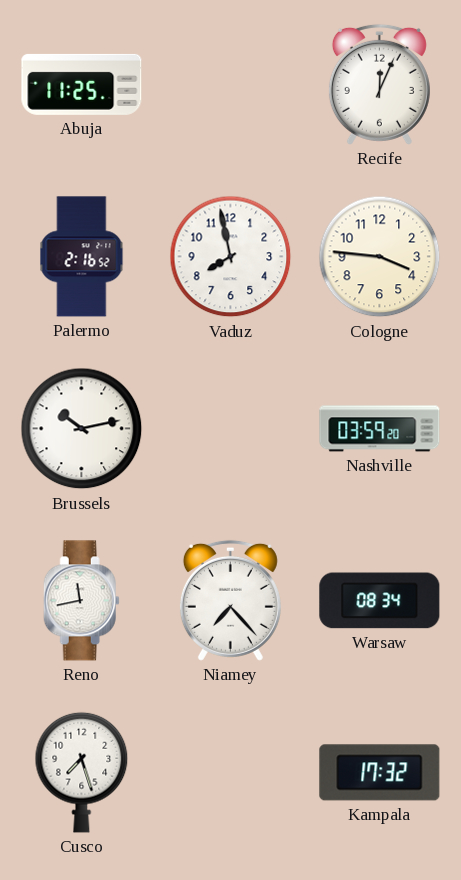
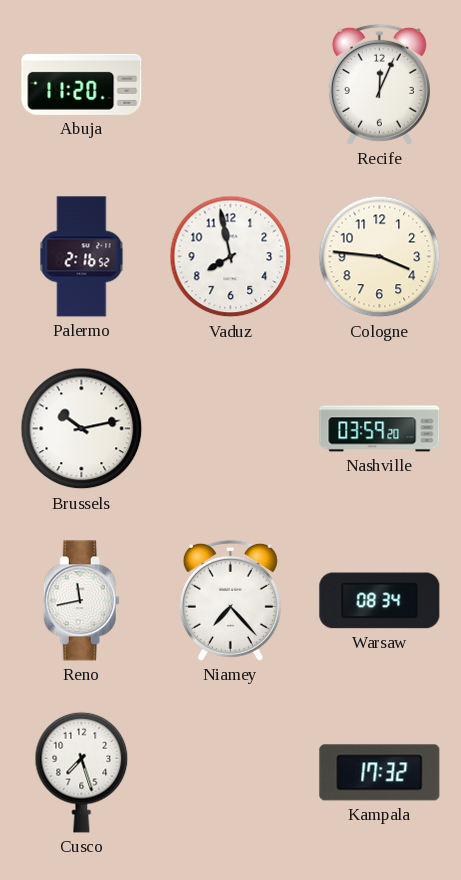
Abuja: 11:25 -> 11:20 (82, 84)
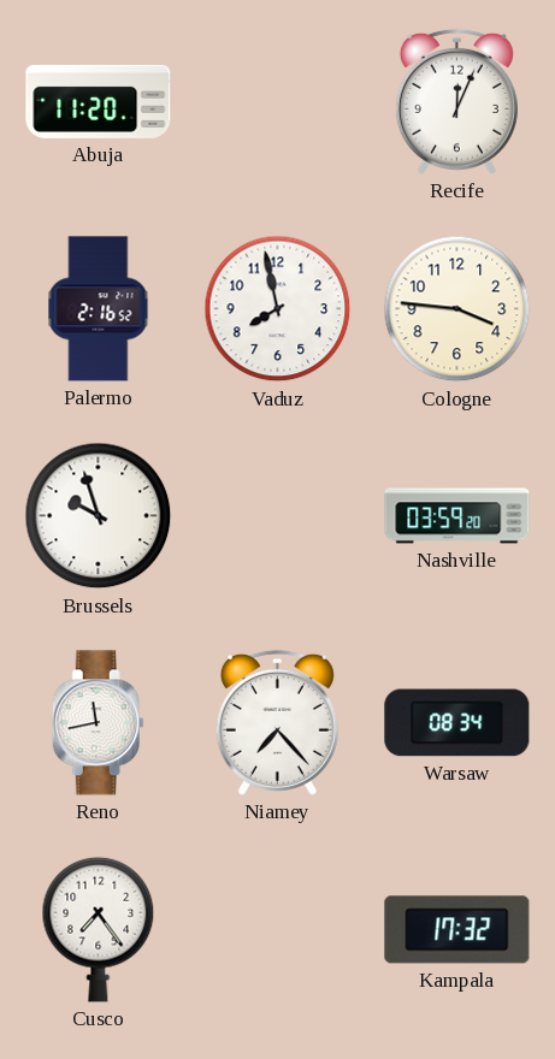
Brussels: 10:13 -> 9:57 (99, 516)
Cusco: 7:27 -> 7:24 (99, 929)
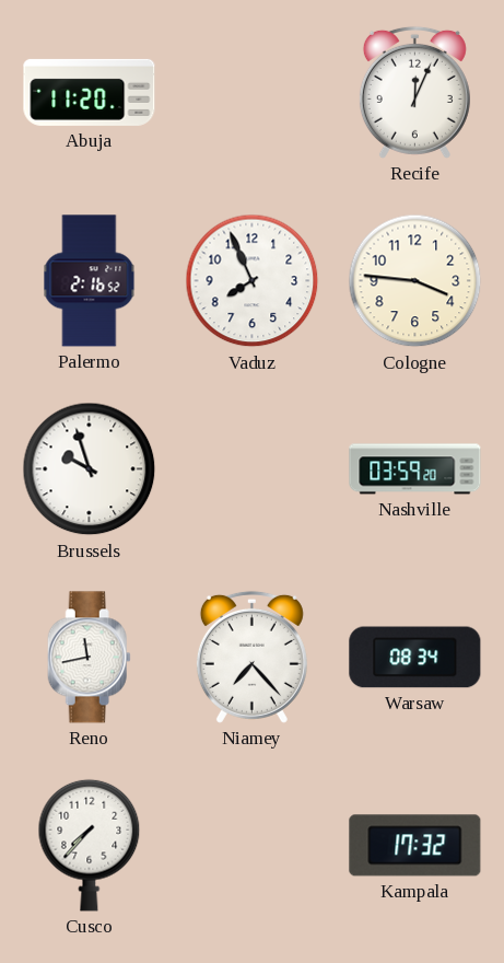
Vaduz: 7:58 -> 7:56 (253, 281)
Cusco: 7:24 -> 7:37 (90, 845)
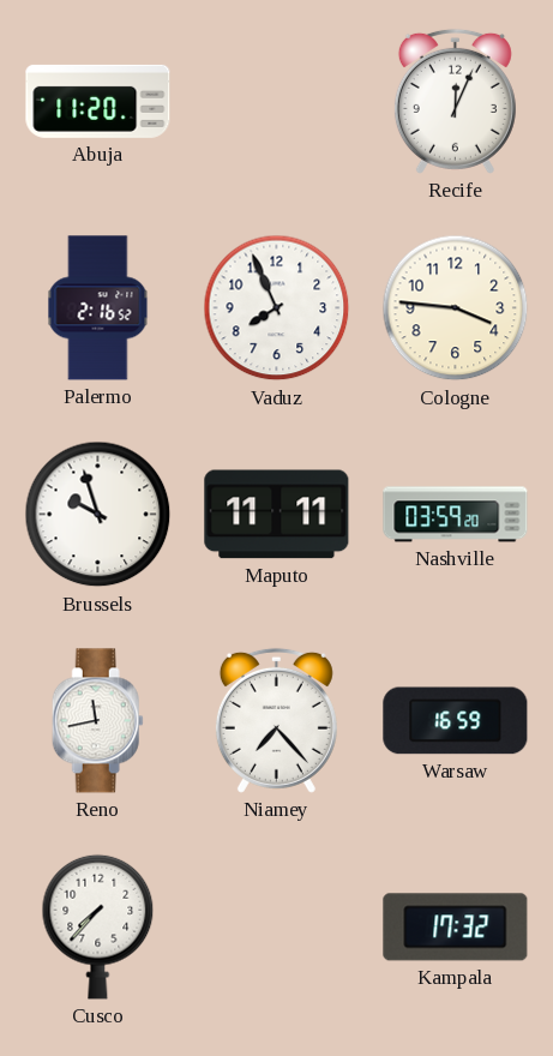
Maputo: none -> 11:11 (277, 515)
Warsaw: 08:34 -> 16:59 (456, 721)
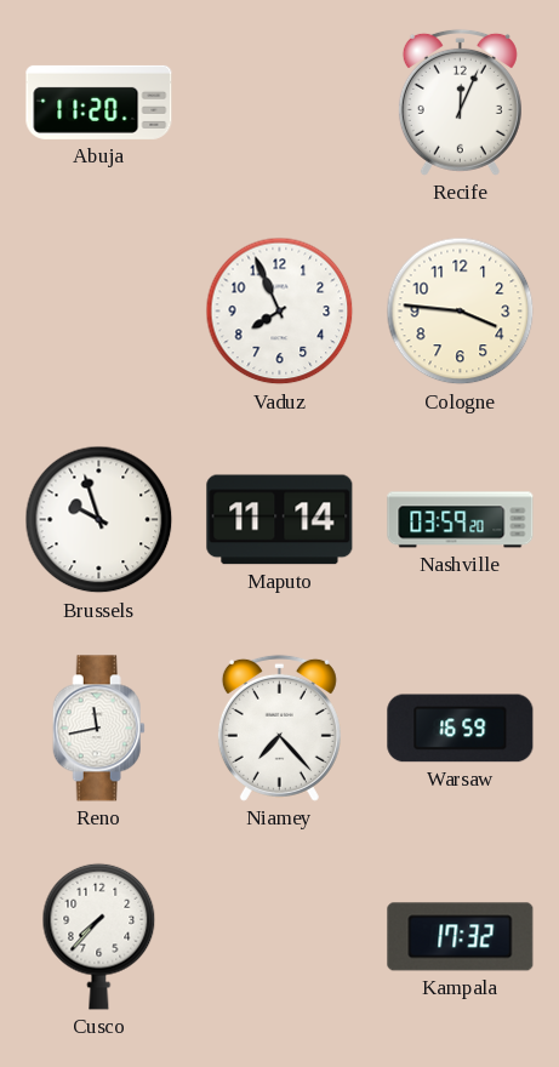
Palermo: 2:16 -> none (98, 308)
Maputo: 11:11 -> 11:14 (280, 520)
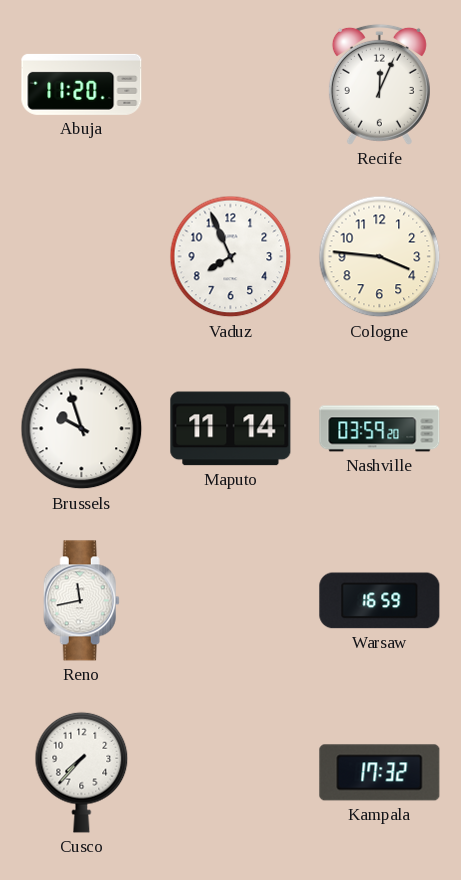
Niamey: 7:23 -> none (279, 727)
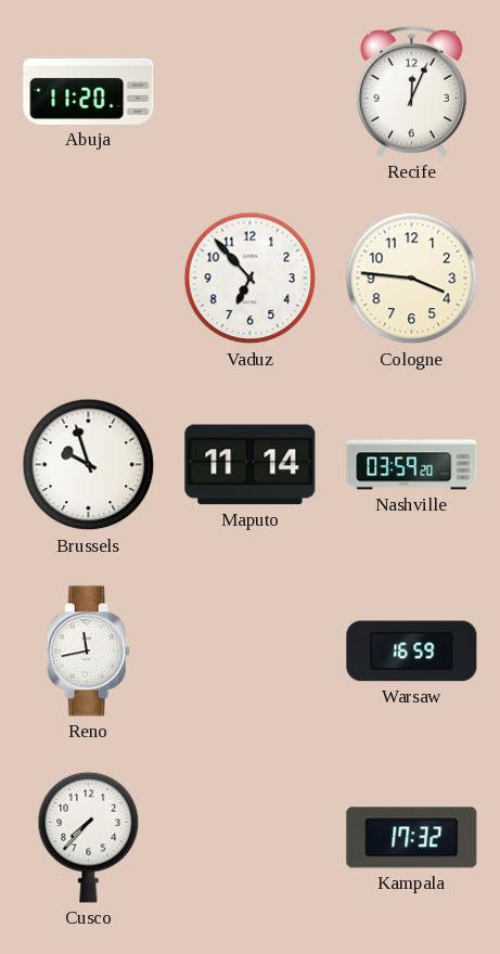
Vaduz: 7:56 -> 6:53 (251, 279)
